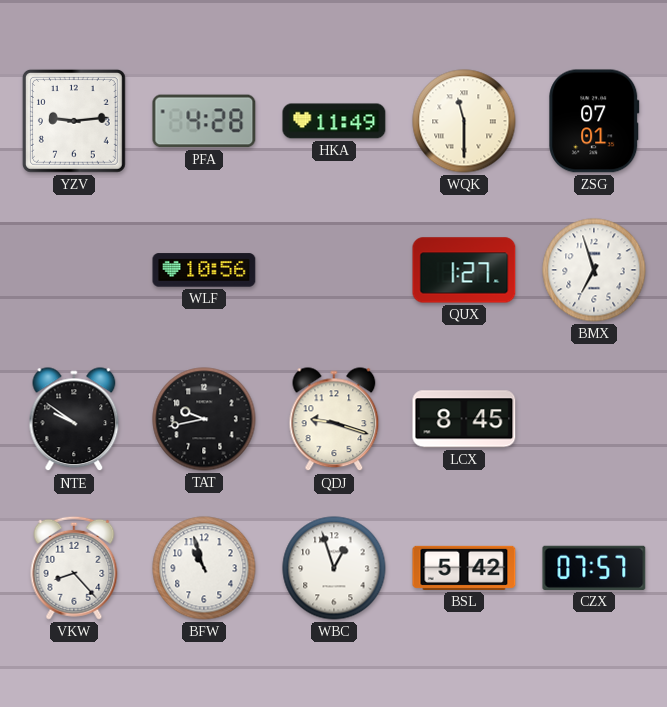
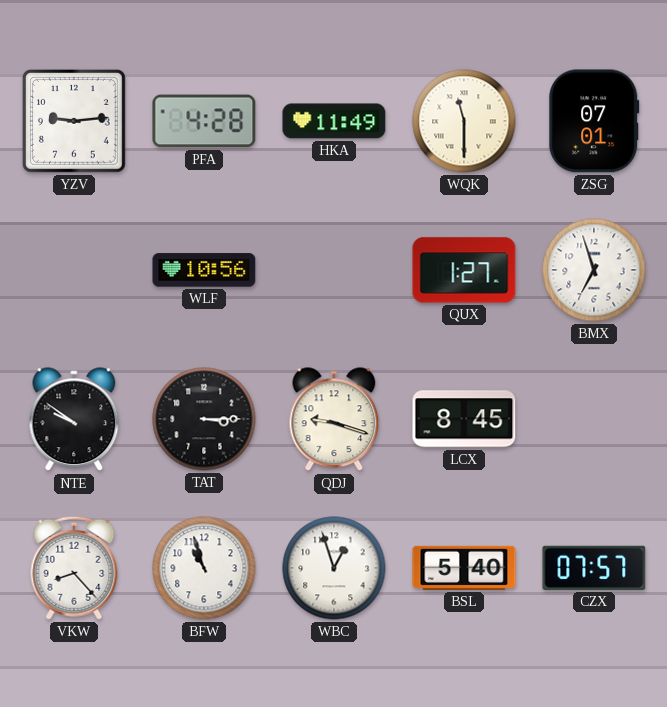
TAT: 9:43 -> 3:15 (204, 419)
BSL: 5:42 -> 5:40 (464, 568)
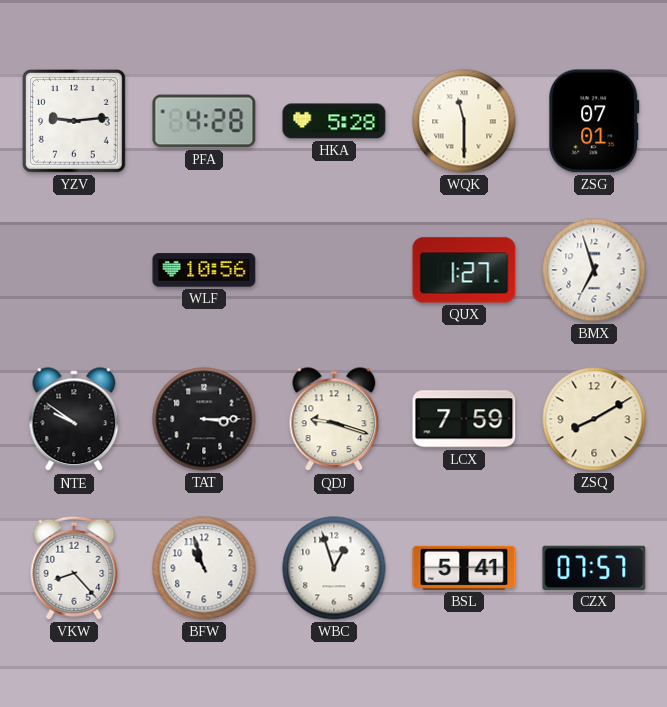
HKA: 11:49 -> 5:28 (334, 121)
LCX: 8:45 -> 7:59 (464, 419)
ZSQ: none -> 8:10 (594, 419)
BSL: 5:40 -> 5:41 (464, 568)
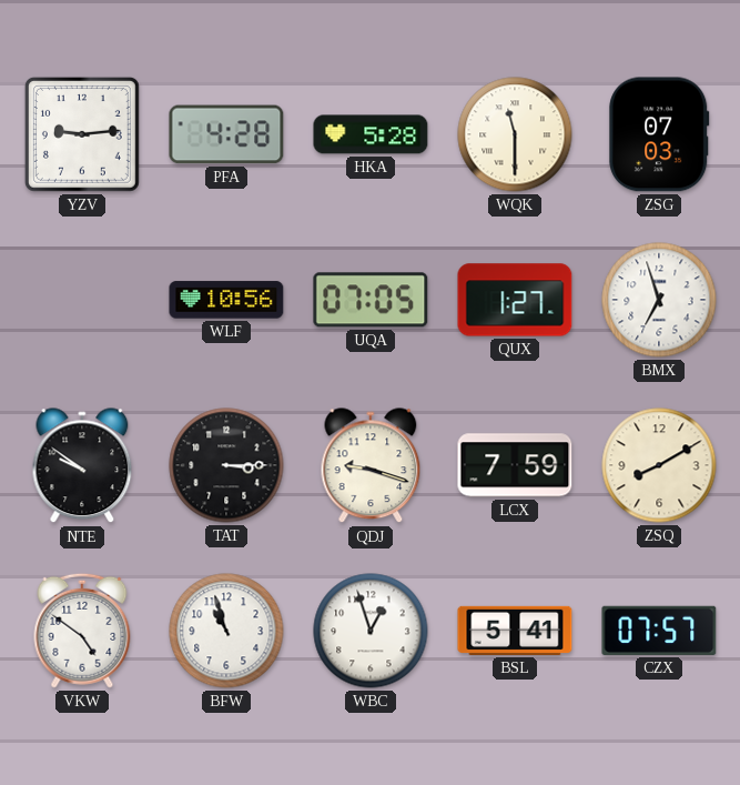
ZSG: 07:01 -> 07:03 (659, 134)
UQA: none -> 07:05 (371, 300)
VKW: 8:23 -> 4:51 (82, 631)
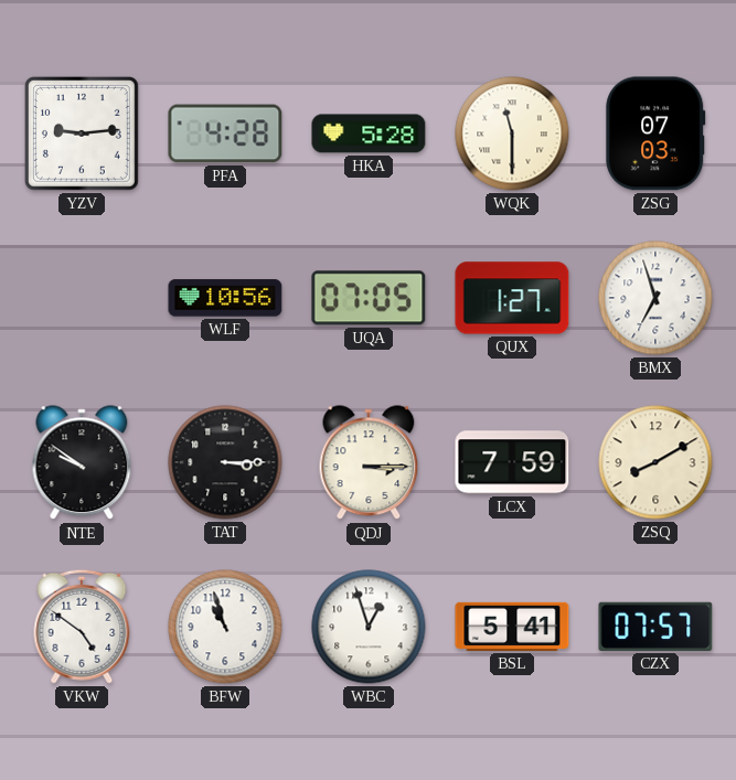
QDJ: 9:18 -> 3:15 (369, 463)
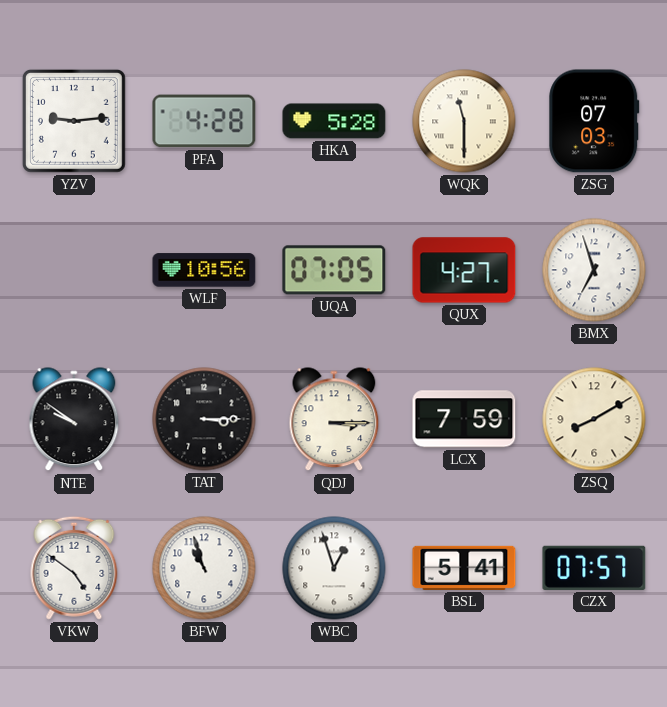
QUX: 1:27 -> 4:27 (464, 270)
